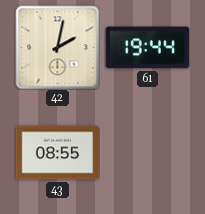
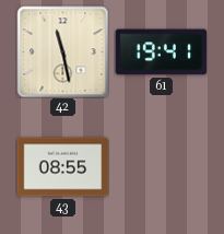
42: 2:02 -> 11:28 (62, 51)
61: 19:44 -> 19:41 (161, 52)
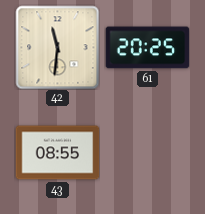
42: 11:28 -> 11:31 (57, 47)
61: 19:41 -> 20:25 (147, 48)
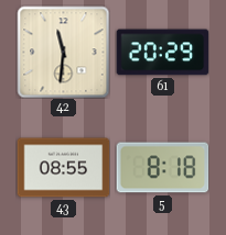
61: 20:25 -> 20:29 (162, 53)
5: none -> 8:18 (162, 168)
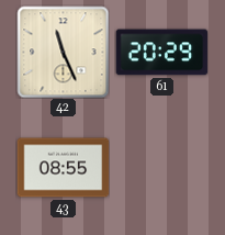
42: 11:31 -> 11:26 (63, 52)
5: 8:18 -> none (162, 168)
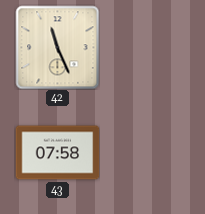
61: 20:29 -> none (161, 53)
43: 08:55 -> 07:58 (57, 153)
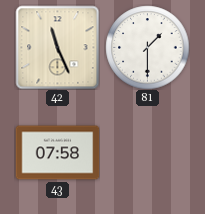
81: none -> 1:30 (147, 47)
